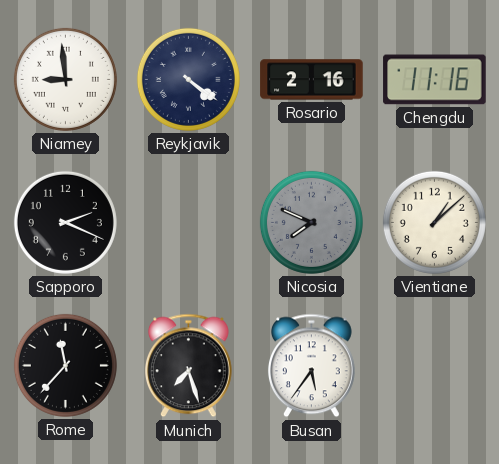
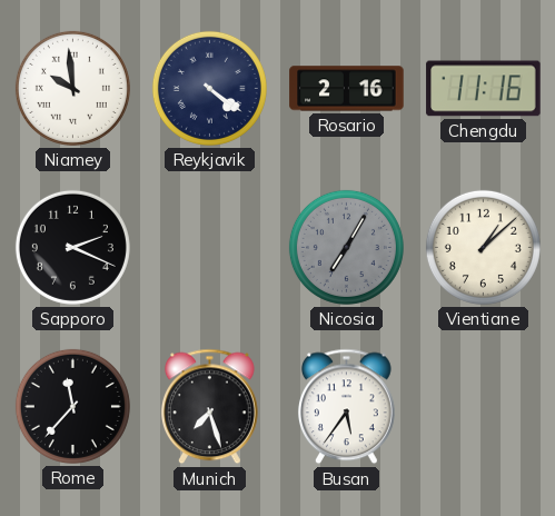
Niamey: 8:59 -> 9:59 (72, 88)
Nicosia: 7:49 -> 7:05 (346, 247)
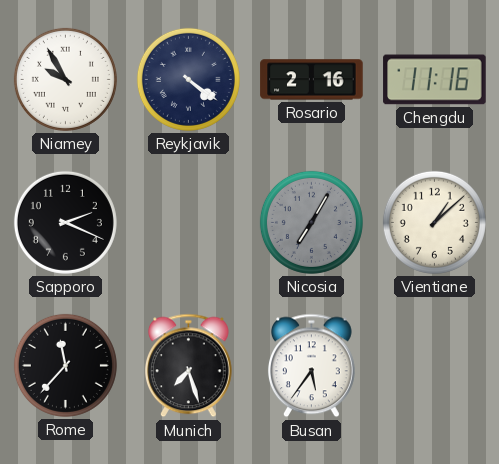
Niamey: 9:59 -> 9:55 (65, 79)
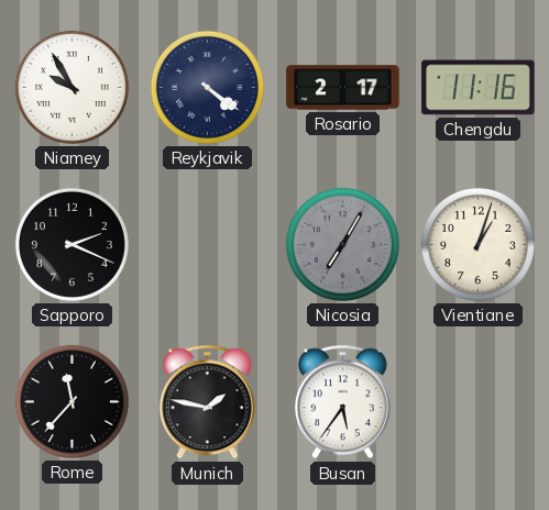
Rosario: 2:16 -> 2:17 (343, 88)
Vientiane: 1:08 -> 1:03 (477, 244)
Munich: 7:27 -> 1:47 (207, 402)
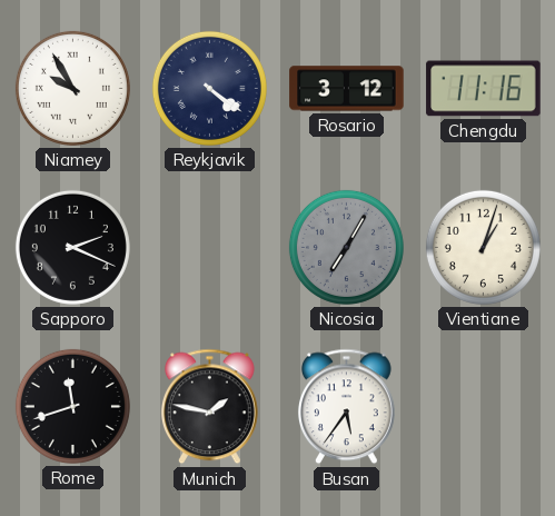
Rosario: 2:17 -> 3:12 (347, 89)
Rome: 11:37 -> 11:42 (72, 406)
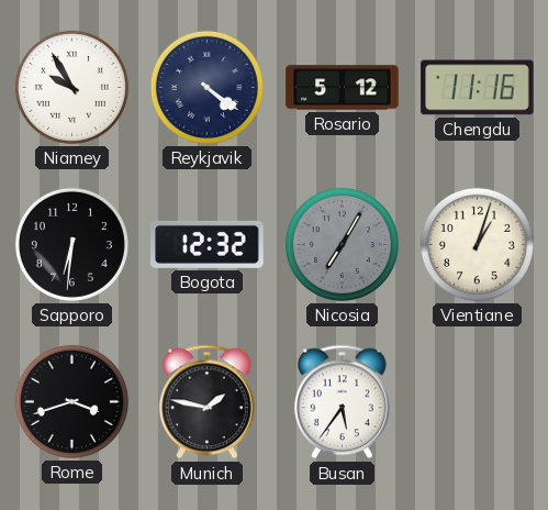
Rosario: 3:12 -> 5:12 (343, 88)
Sapporo: 2:19 -> 6:31 (71, 244)
Bogota: none -> 12:32 (208, 244)
Rome: 11:42 -> 3:42 (71, 401)
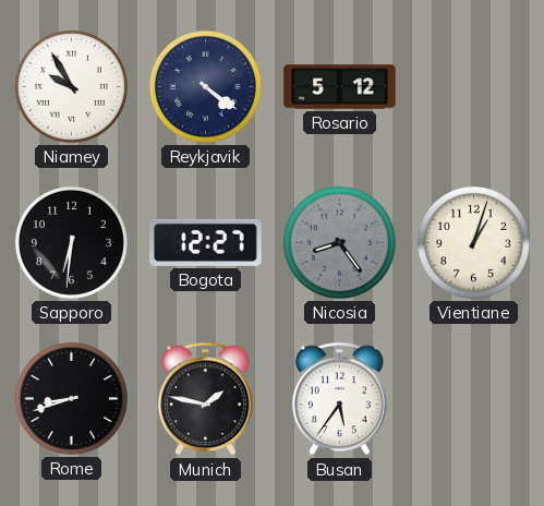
Chengdu: 11:16 -> none (478, 88)
Bogota: 12:32 -> 12:27 (206, 242)
Nicosia: 7:05 -> 8:24 (339, 242)
Rome: 3:42 -> 8:42 (71, 398)
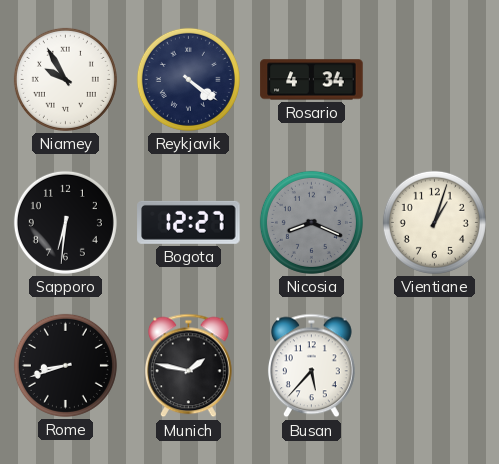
Rosario: 5:12 -> 4:34 (312, 80)
Nicosia: 8:24 -> 8:19 (311, 222)
Busan: 5:36 -> 5:37 (311, 366)
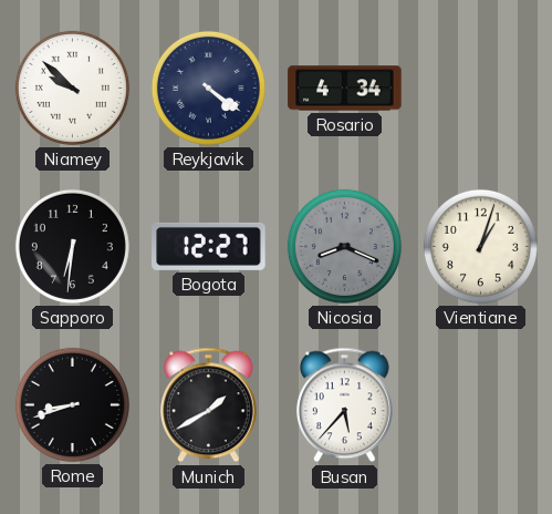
Niamey: 9:55 -> 9:52 (72, 88)
Munich: 1:47 -> 1:40 (208, 405)
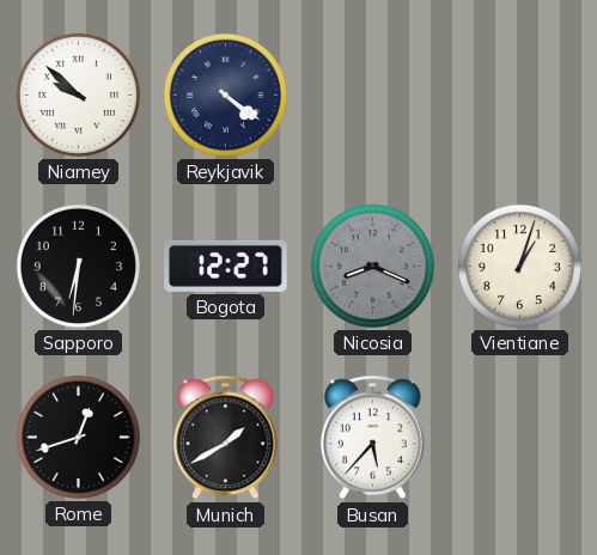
Rosario: 4:34 -> none (345, 89)
Rome: 8:42 -> 12:42 (78, 437)
